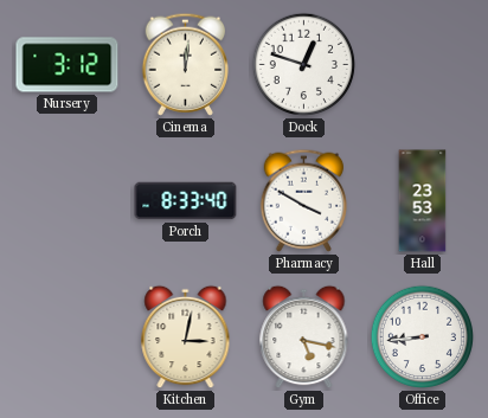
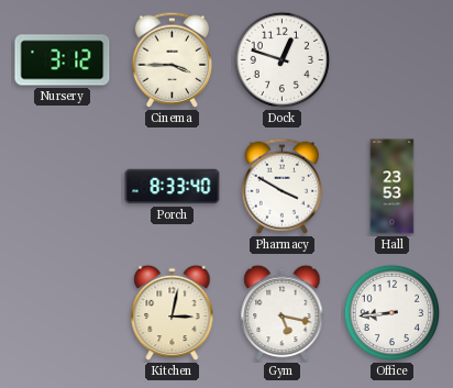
Cinema: 12:01 -> 3:45 (173, 59)
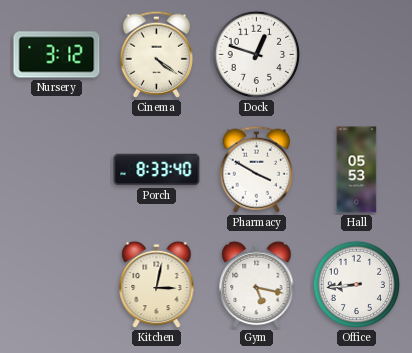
Cinema: 3:45 -> 4:21 (157, 54)
Hall: 23:53 -> 05:53 (357, 170)
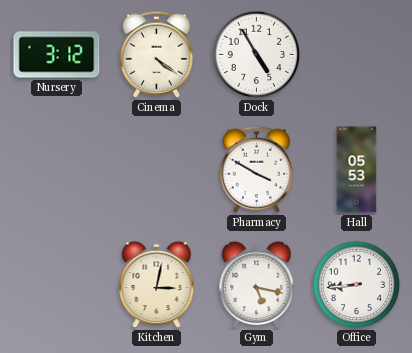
Dock: 12:48 -> 4:55 (257, 55)
Porch: 8:33 -> none (157, 170)
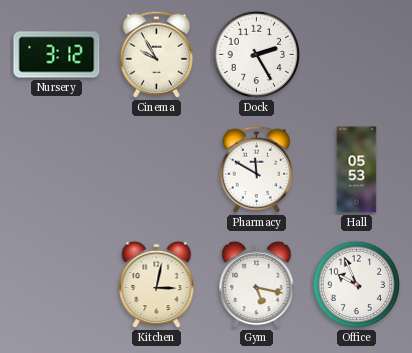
Cinema: 4:21 -> 9:55 (157, 54)
Dock: 4:55 -> 2:25 (257, 55)
Pharmacy: 3:50 -> 11:50 (257, 169)
Office: 8:44 -> 9:56 (357, 285)
